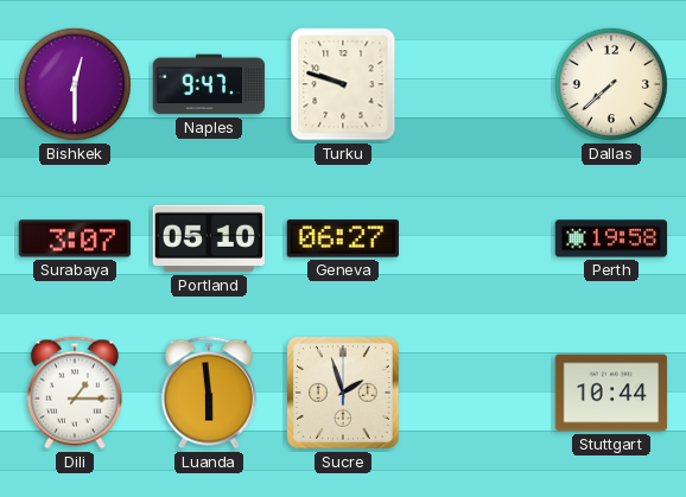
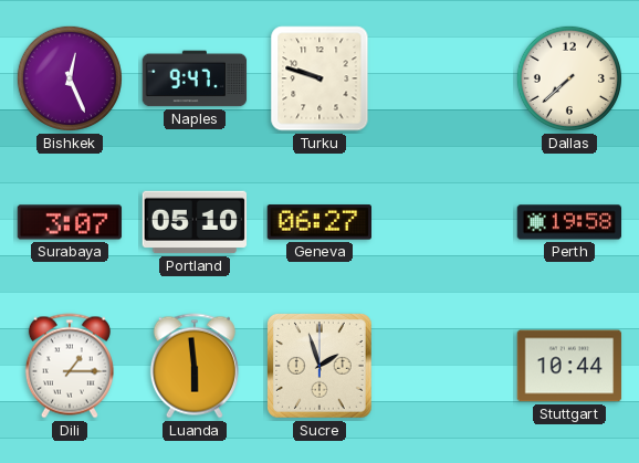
Bishkek: 12:30 -> 12:26 (70, 78)
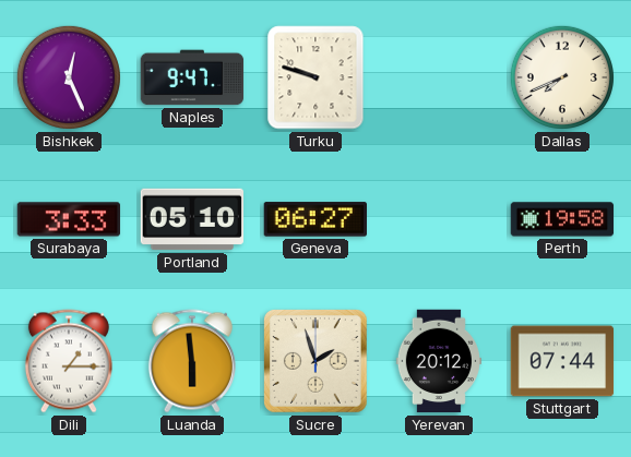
Dallas: 7:38 -> 7:41 (562, 77)
Surabaya: 3:07 -> 3:33 (69, 219)
Yerevan: none -> 20:12 (439, 361)
Stuttgart: 10:44 -> 07:44 (562, 361)
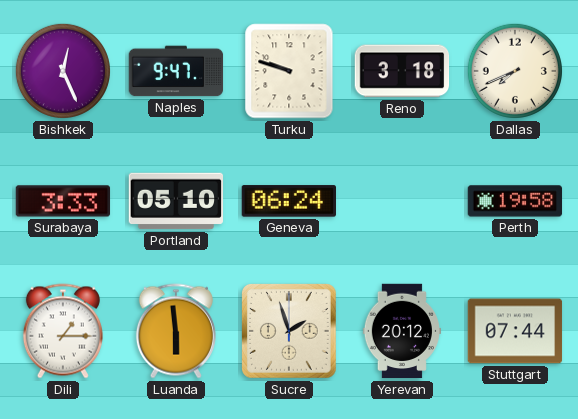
Reno: none -> 3:18 (402, 71)
Geneva: 06:27 -> 06:24 (288, 201)
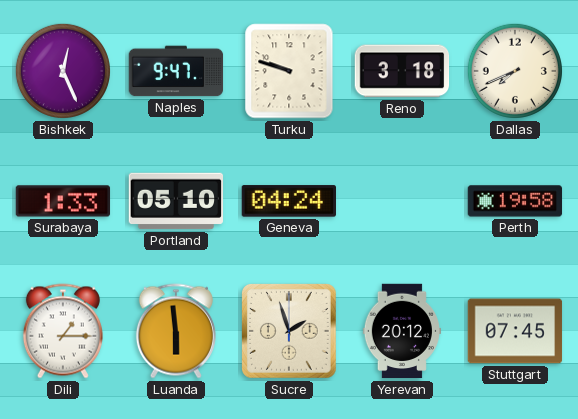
Surabaya: 3:33 -> 1:33 (63, 201)
Geneva: 06:24 -> 04:24 (288, 201)
Stuttgart: 07:44 -> 07:45 (515, 331)
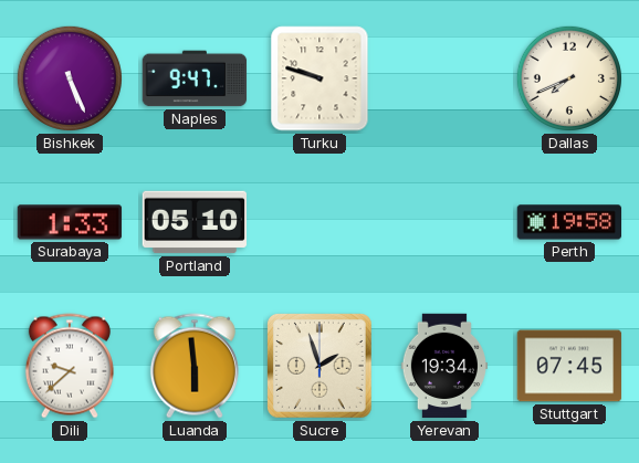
Bishkek: 12:26 -> 5:26 (70, 78)
Reno: 3:18 -> none (402, 71)
Geneva: 04:24 -> none (288, 201)
Dili: 1:15 -> 9:38 (70, 366)
Yerevan: 20:12 -> 19:34 (444, 366)
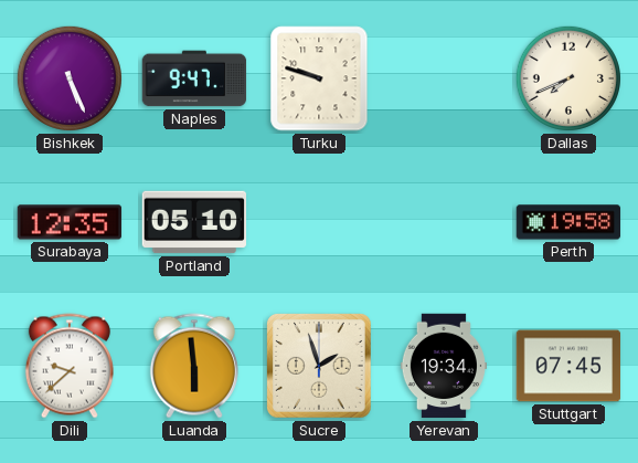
Surabaya: 1:33 -> 12:35 (70, 222)
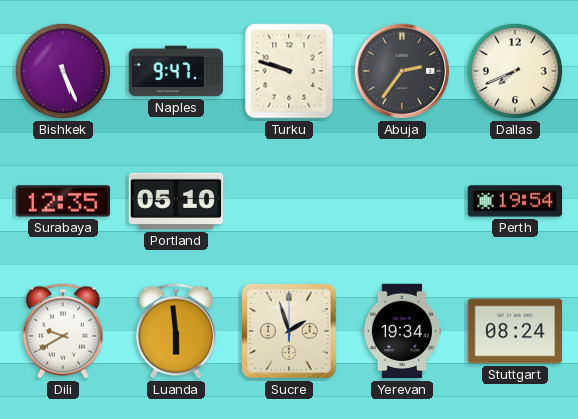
Abuja: none -> 2:36 (402, 71)
Perth: 19:58 -> 19:54 (515, 201)
Dili: 9:38 -> 9:40 (63, 331)
Stuttgart: 07:45 -> 08:24 (515, 331)
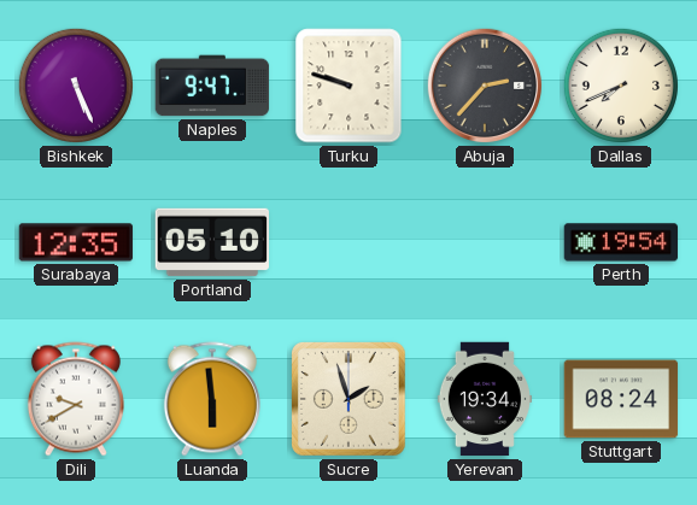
Abuja: 2:36 -> 2:37 (485, 86)
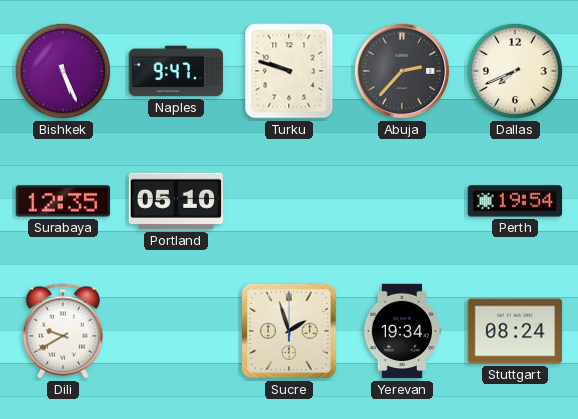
Luanda: 5:59 -> none (212, 399)
